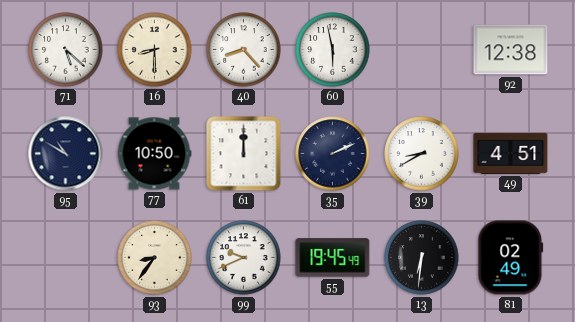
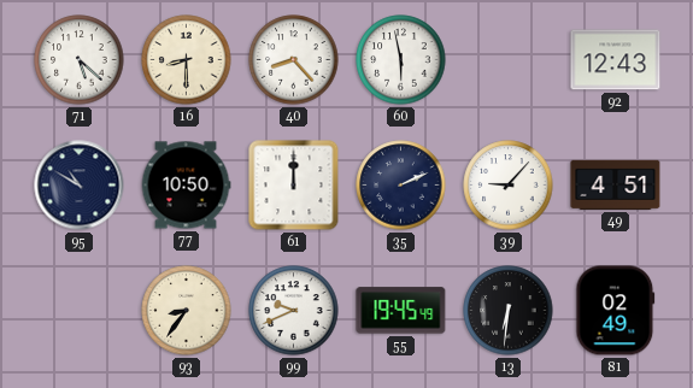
92: 12:38 -> 12:43 (616, 60)
39: 8:40 -> 9:07 (509, 186)
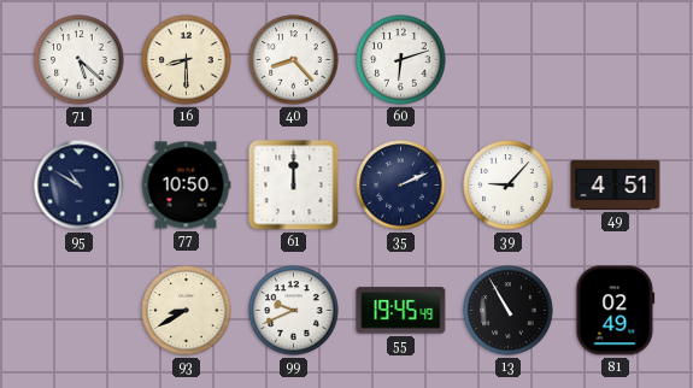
60: 5:58 -> 6:12 (401, 60)
92: 12:43 -> none (616, 60)
93: 8:36 -> 8:40 (187, 311)
13: 6:31 -> 10:55 (509, 311)
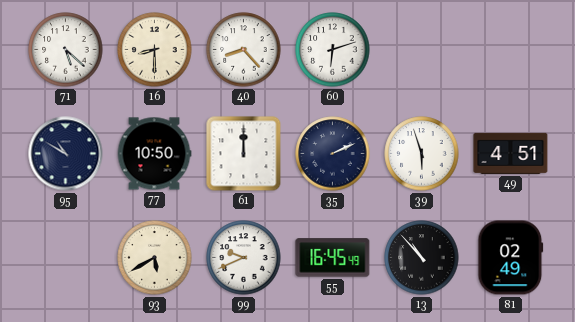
39: 9:07 -> 5:57 (422, 154)
93: 8:40 -> 5:40 (155, 258)
55: 19:45 -> 16:45 (333, 258)
13: 10:55 -> 10:53 (422, 258)
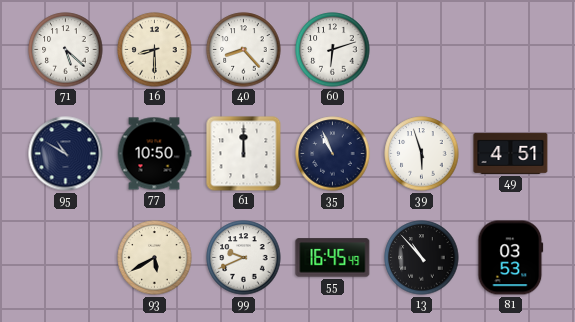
35: 2:11 -> 10:56 (333, 154)
81: 02:49 -> 03:53 (511, 258)
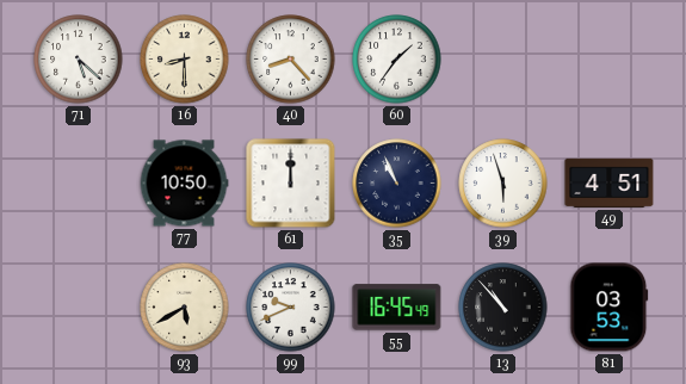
60: 6:12 -> 1:36 (397, 60)
95: 10:50 -> none (66, 154)
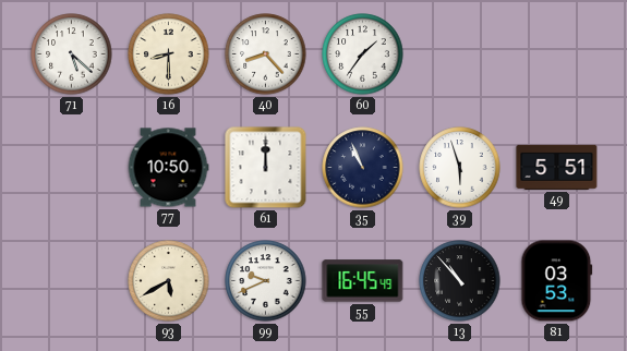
49: 4:51 -> 5:51 (557, 167)
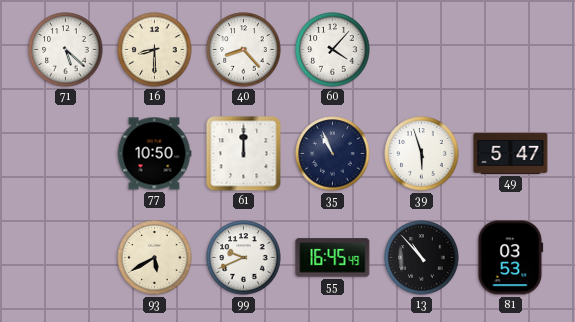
60: 1:36 -> 4:07 (333, 50)
49: 5:51 -> 5:47 (511, 153)
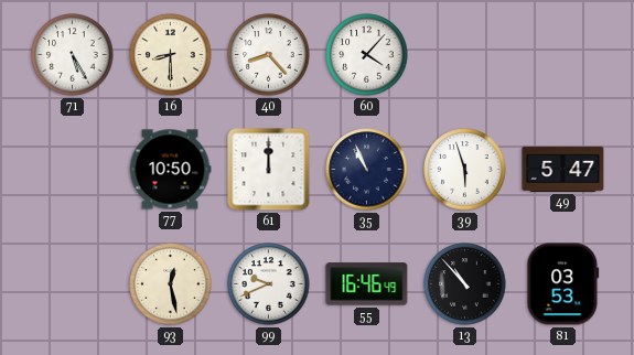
71: 5:22 -> 5:25 (73, 55)
93: 5:40 -> 12:28 (171, 284)
55: 16:45 -> 16:46 (367, 284)
